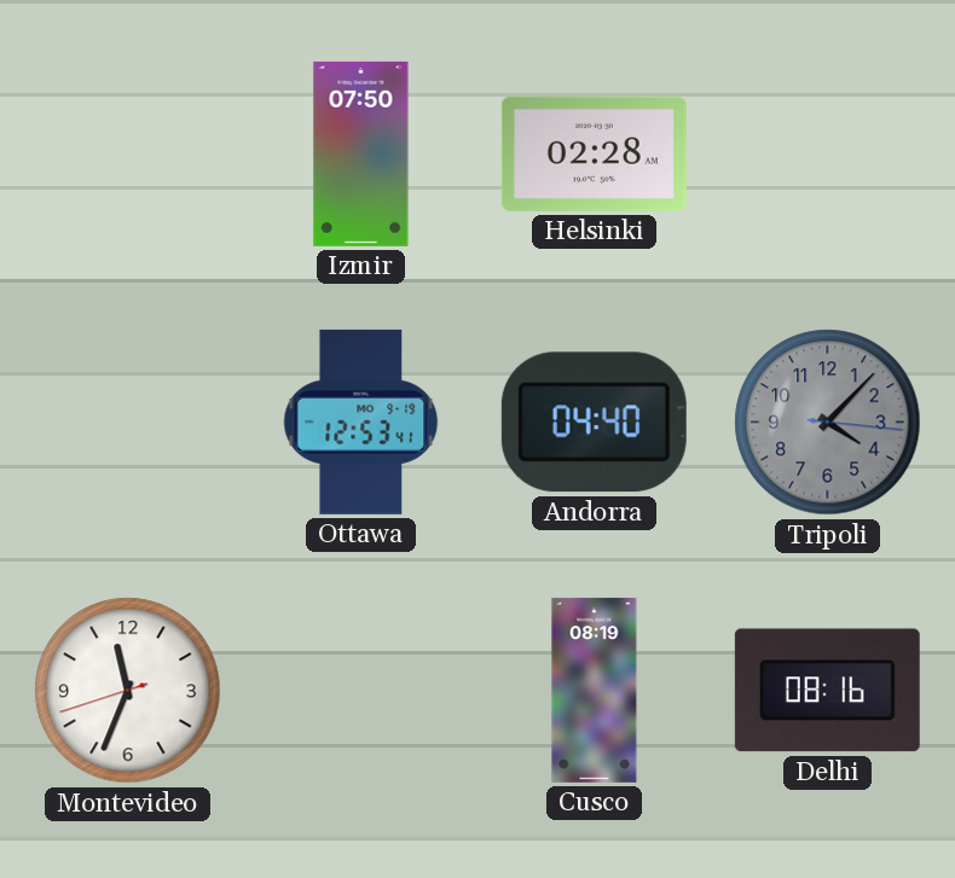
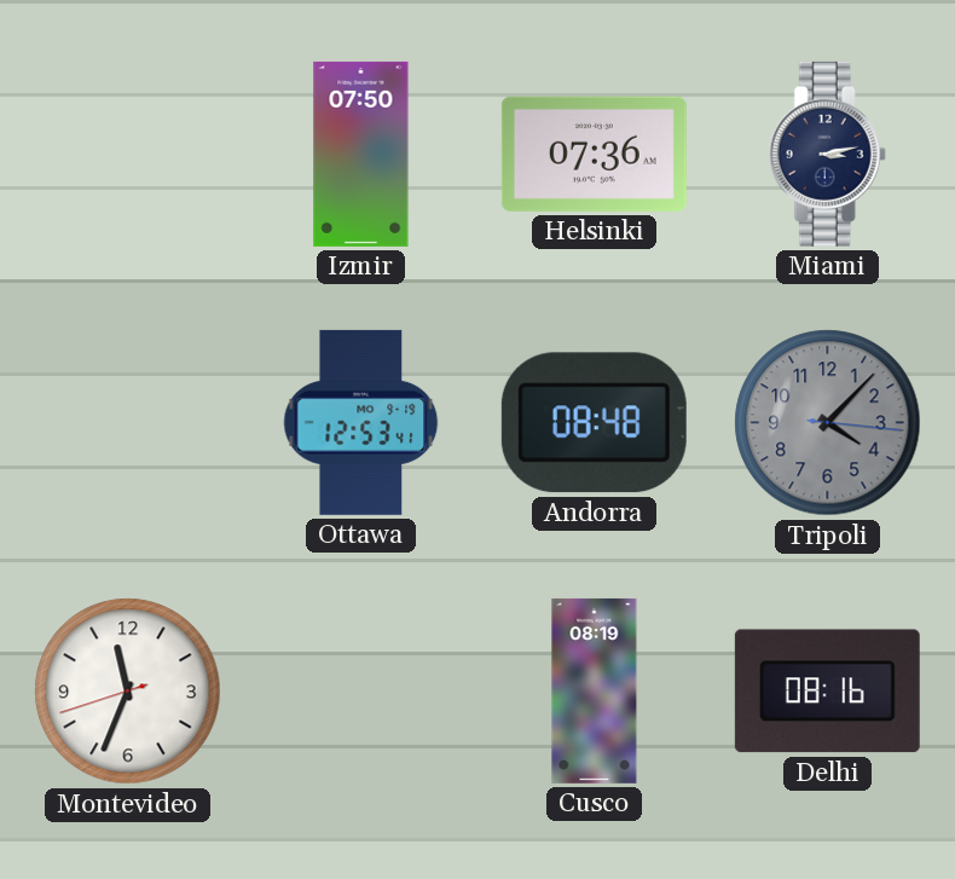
Helsinki: 02:28 -> 07:36 (594, 154)
Miami: none -> 3:13 (827, 154)
Andorra: 04:40 -> 08:48 (594, 423)
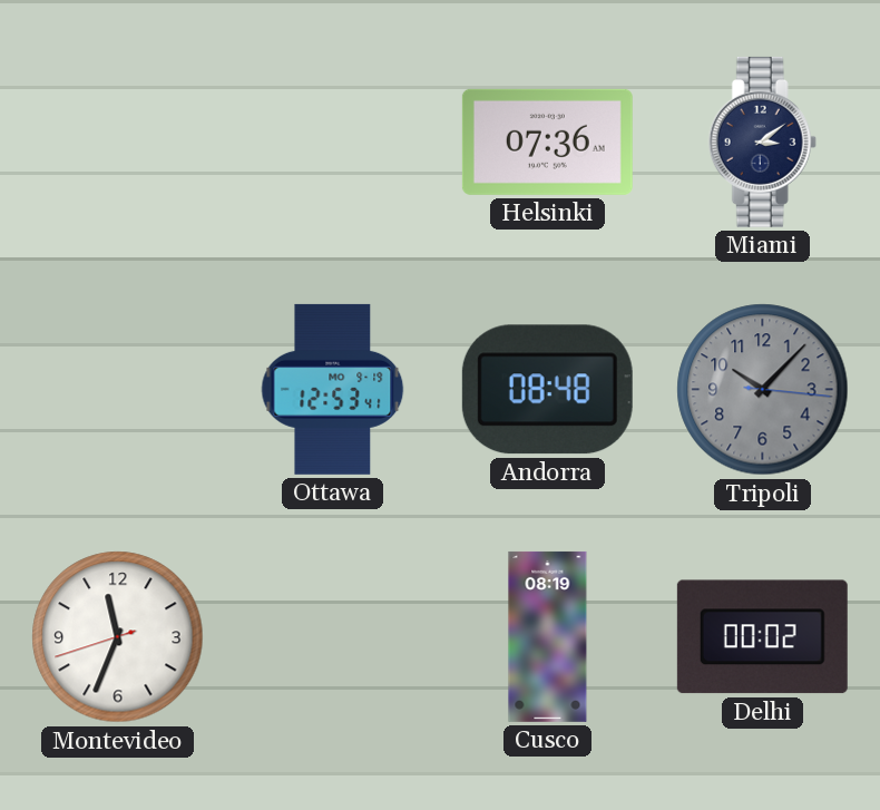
Izmir: 07:50 -> none (361, 154)
Miami: 3:13 -> 3:09 (762, 141)
Tripoli: 4:07 -> 10:07 (763, 390)
Delhi: 08:16 -> 00:02 (762, 637)
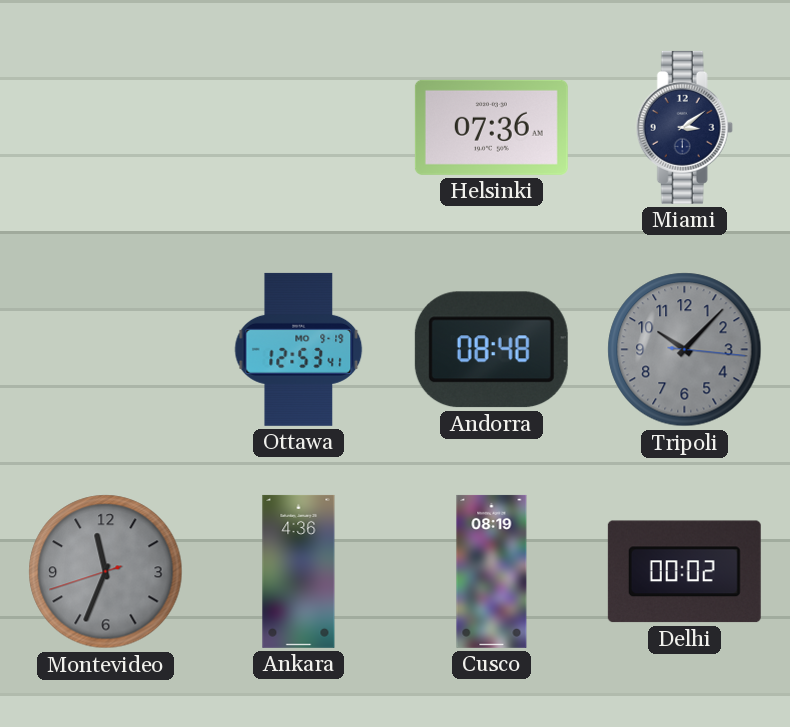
Montevideo dial: white -> grey (106, 572)
Ankara: none -> 4:36 (299, 571)
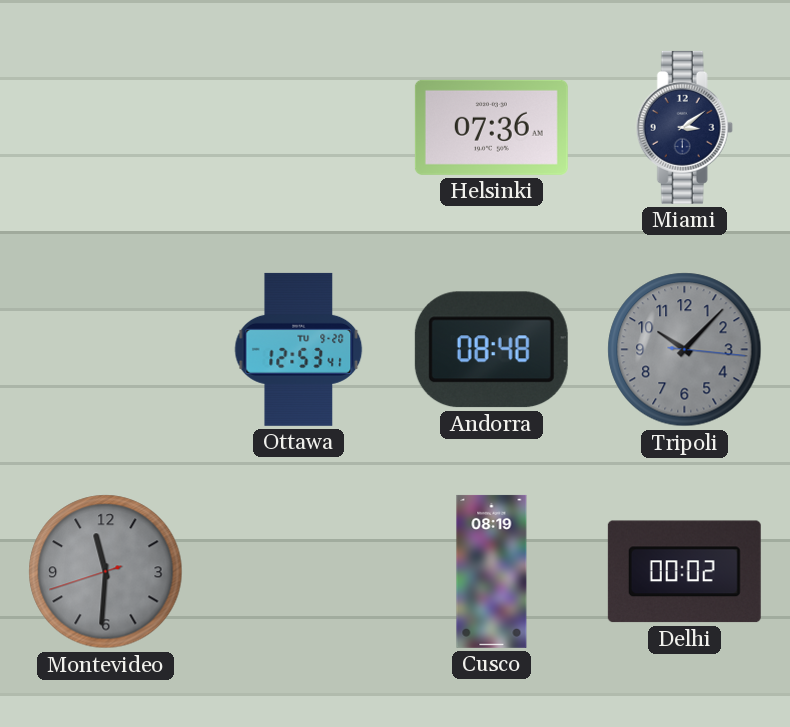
Ottawa date: MO 9-19 -> TU 9-20 (299, 349)
Montevideo: 11:33 -> 11:30 (106, 572)
Ankara: 4:36 -> none (299, 571)
